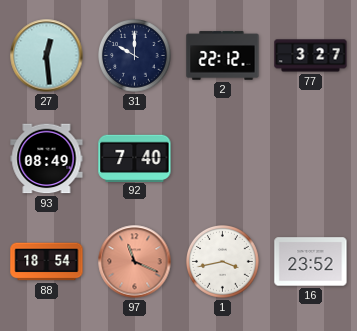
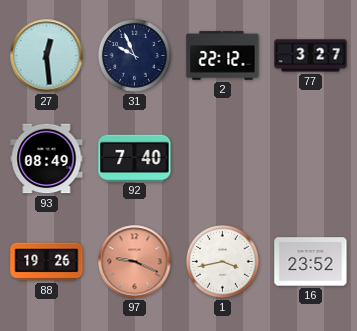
31: 10:00 -> 9:56 (135, 56)
88: 18:54 -> 19:26 (47, 262)
97: 11:19 -> 9:19 (135, 262)
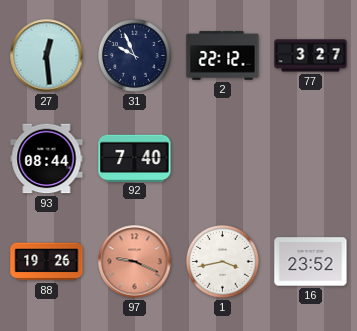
93: 08:49 -> 08:44 (47, 159)
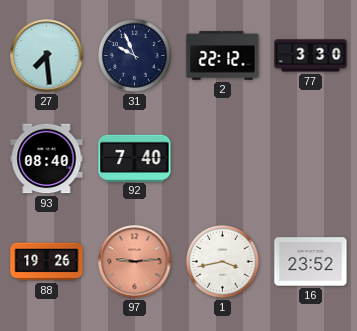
27: 12:29 -> 7:29 (47, 56)
77: 3:27 -> 3:30 (311, 56)
93: 08:44 -> 08:40 (47, 159)
97: 9:19 -> 9:14 (135, 262)
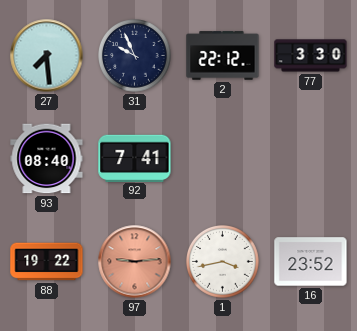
92: 7:40 -> 7:41 (135, 158)
88: 19:26 -> 19:22 (47, 262)
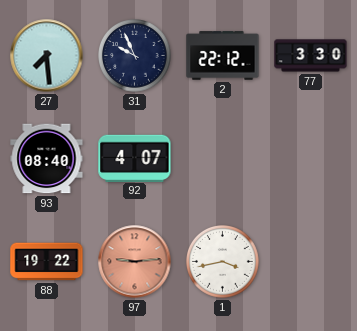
92: 7:41 -> 4:07 (135, 158)
16: 23:52 -> none (311, 262)
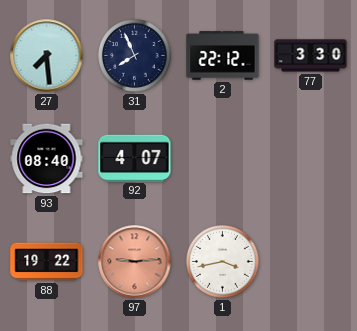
31: 9:56 -> 7:56 (135, 56)
